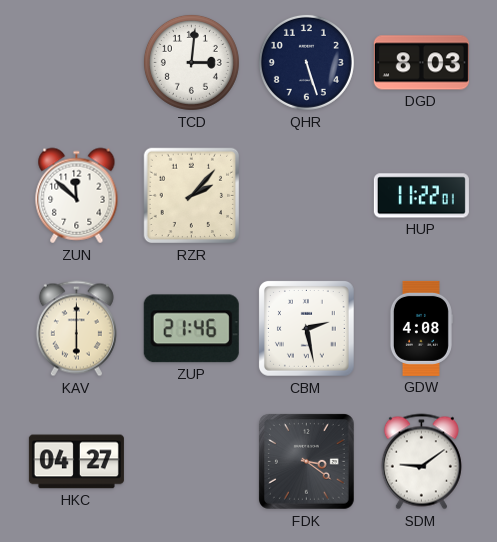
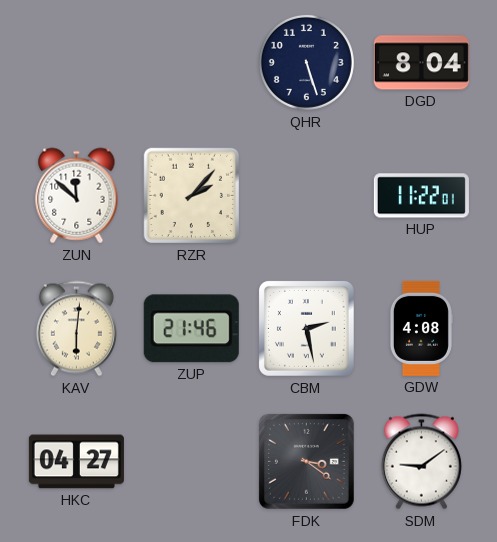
TCD: 3:01 -> none (191, 62)
DGD: 8:03 -> 8:04 (421, 63)
KAV: 6:00 -> 6:01 (76, 329)
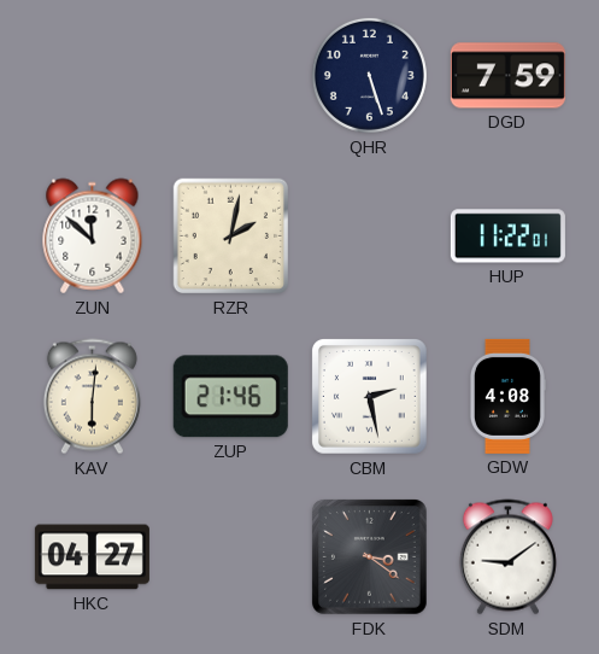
DGD: 8:04 -> 7:59 (507, 76)
RZR: 2:07 -> 2:02 (231, 237)
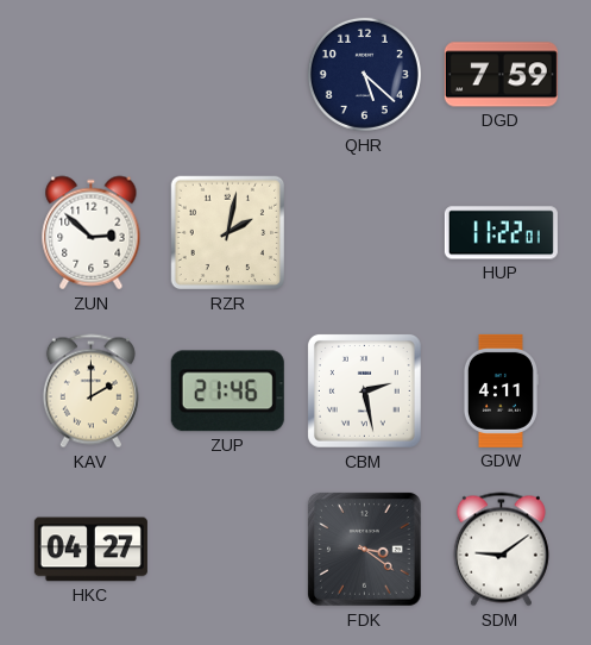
QHR: 5:27 -> 5:22 (364, 74)
ZUN: 11:52 -> 2:52 (92, 233)
KAV: 6:01 -> 2:00 (90, 392)
GDW: 4:08 -> 4:11 (501, 390)
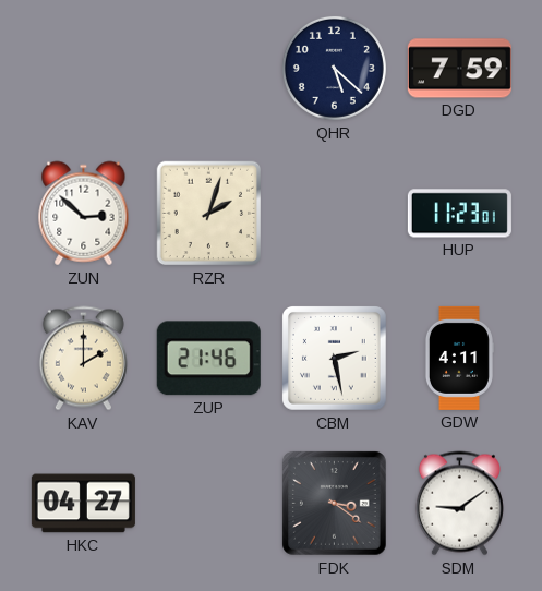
RZR: 2:02 -> 2:03 (209, 214)
HUP: 11:22 -> 11:23 (459, 214)
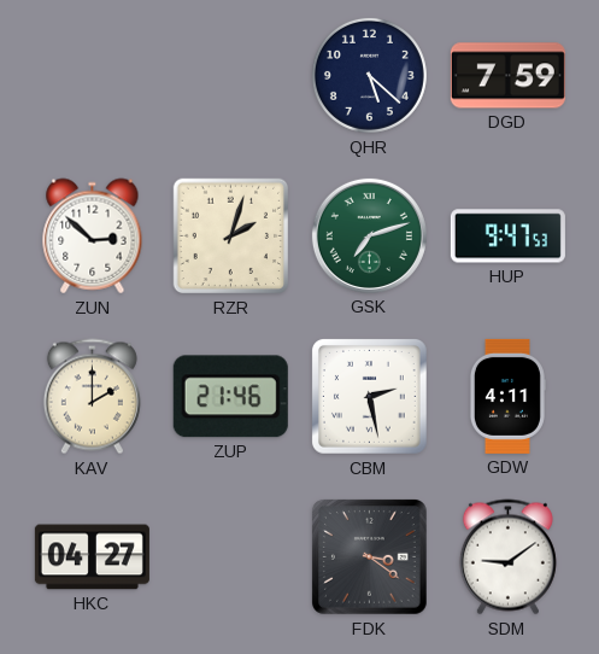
GSK: none -> 7:12 (369, 235)
HUP: 11:23 -> 9:47 (507, 237)
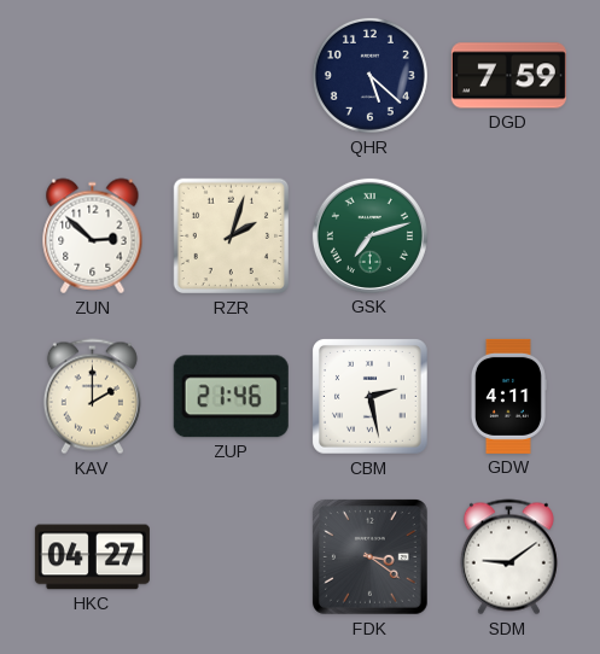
HUP: 9:47 -> none (507, 237)
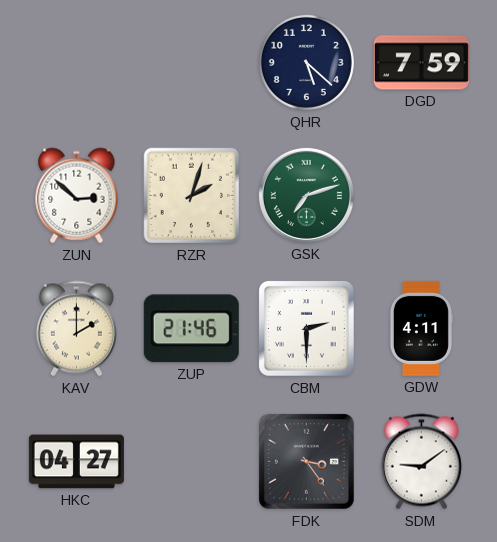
CBM: 2:28 -> 2:30 (307, 329)
FDK: 3:21 -> 3:24 (307, 462)
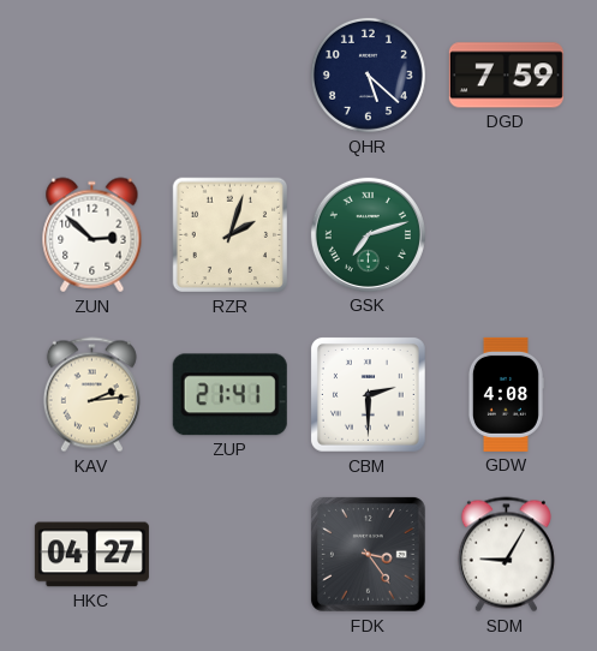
KAV: 2:00 -> 2:14 (91, 395)
ZUP: 21:46 -> 21:41 (229, 395)
GDW: 4:11 -> 4:08 (506, 394)
SDM: 9:09 -> 9:05 (506, 555)
